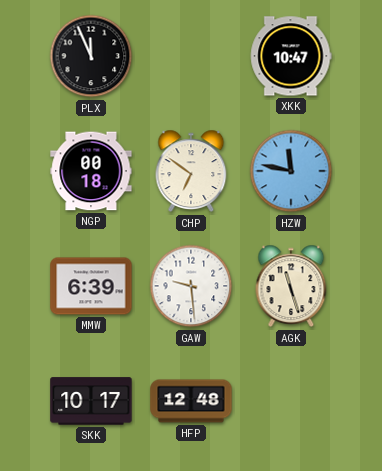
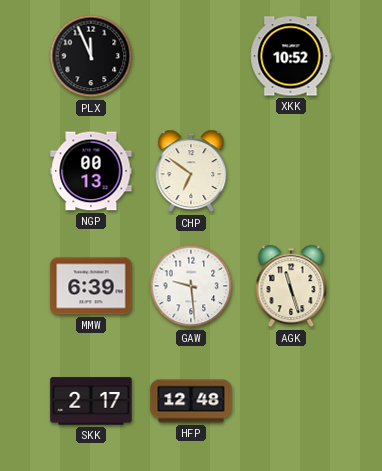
XKK: 10:47 -> 10:52 (291, 56)
NGP: 00:18 -> 00:13 (91, 171)
HZW: 11:47 -> none (291, 171)
SKK: 10:17 -> 2:17 (91, 401)
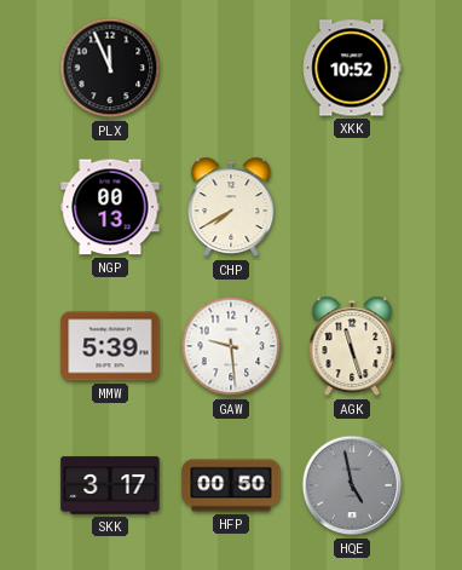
CHP: 6:51 -> 7:40 (231, 207)
MMW: 6:39 -> 5:39 (110, 346)
SKK: 2:17 -> 3:17 (110, 485)
HFP: 12:48 -> 00:50 (231, 485)
HQE: none -> 4:58 (352, 485)
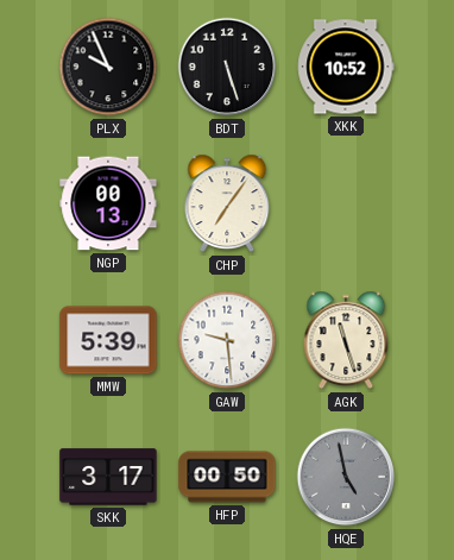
PLX: 11:56 -> 9:56 (108, 67)
BDT: none -> 5:27 (227, 67)
CHP: 7:40 -> 7:06 (227, 203)
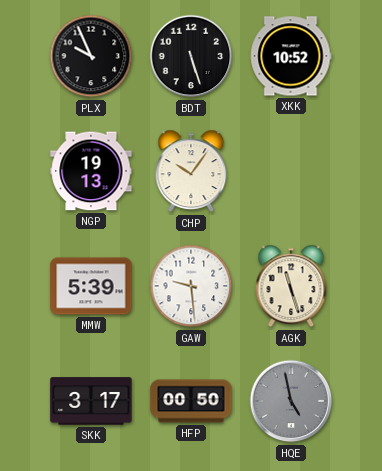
NGP: 00:13 -> 19:13 (91, 171)
CHP: 7:06 -> 10:06 (191, 171)
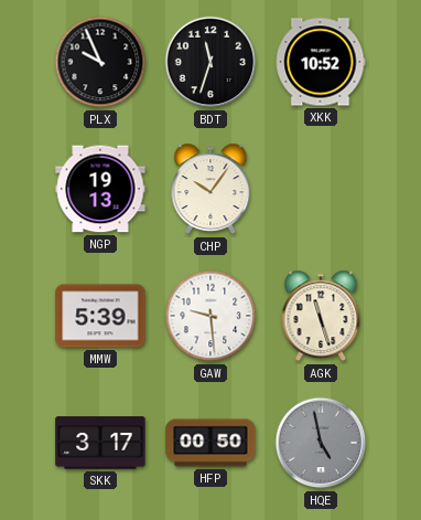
BDT: 5:27 -> 11:33 (210, 62)
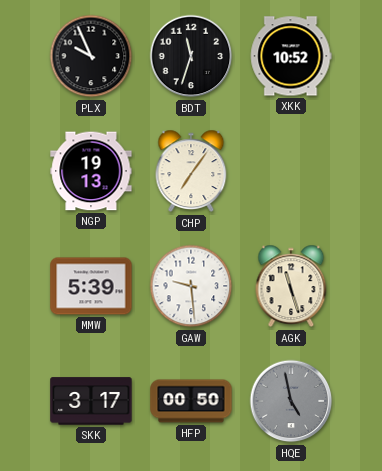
CHP: 10:06 -> 7:06 (191, 171)
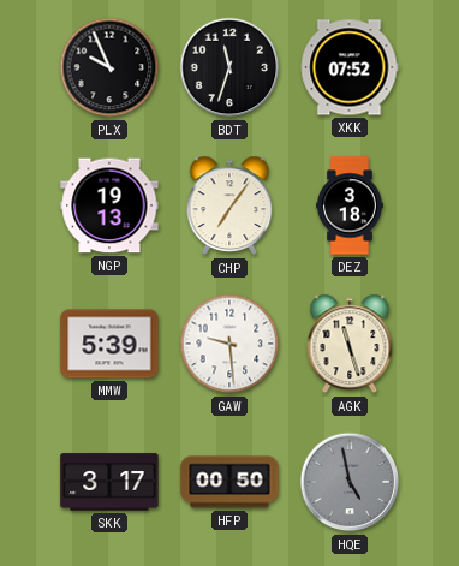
XKK: 10:52 -> 07:52 (350, 67)
DEZ: none -> 3:18 (351, 205)
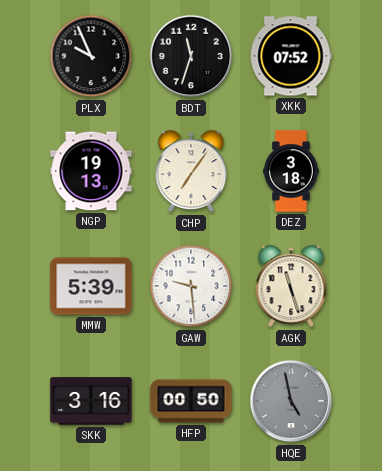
SKK: 3:17 -> 3:16 (91, 401)
